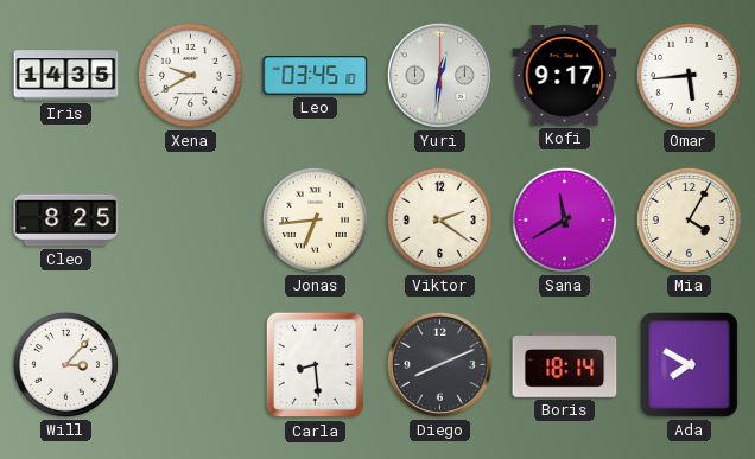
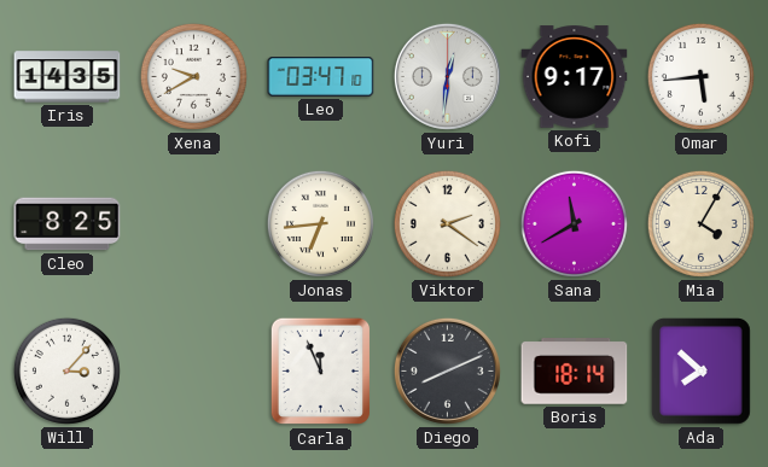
Leo: 03:45 -> 03:47 (321, 77)
Carla: 8:29 -> 11:56 (320, 372)
Ada: 7:50 -> 7:52 (700, 372)
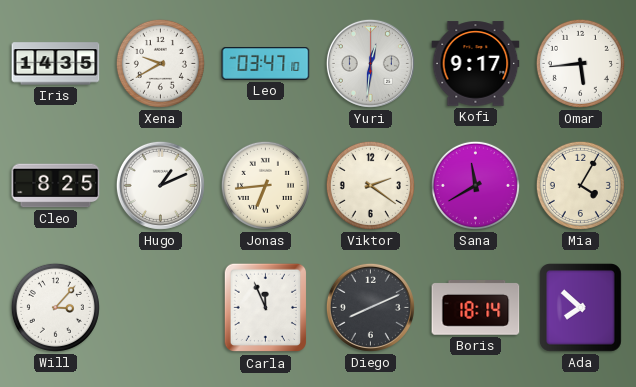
Hugo: none -> 1:11 (160, 185)
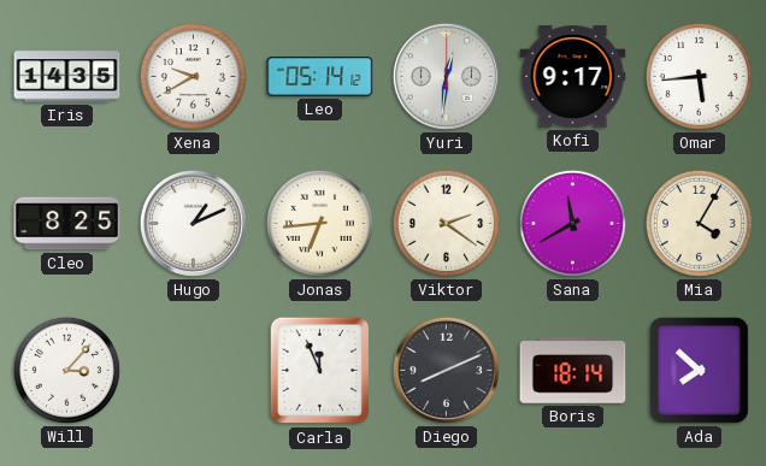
Leo: 03:47 -> 05:14 (320, 77)
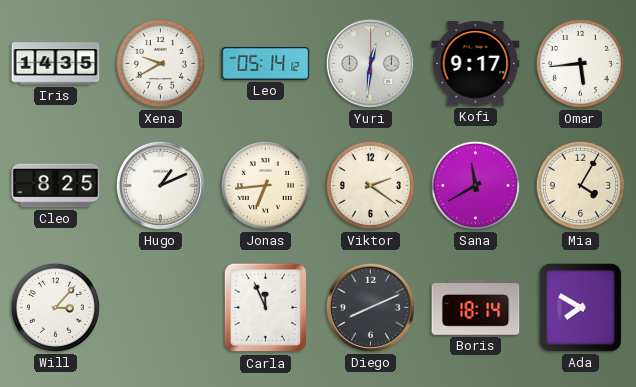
Ada: 7:52 -> 7:50 (580, 308)
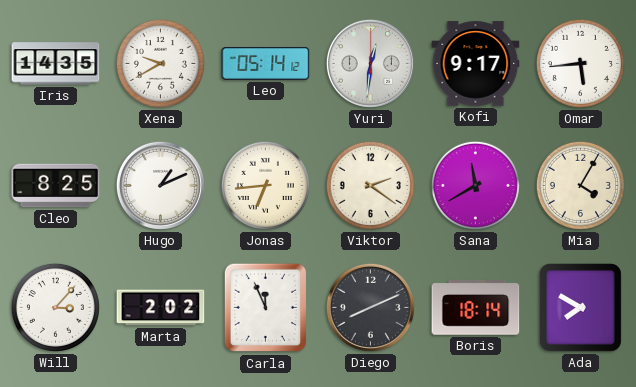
Marta: none -> 2:02 (161, 308)
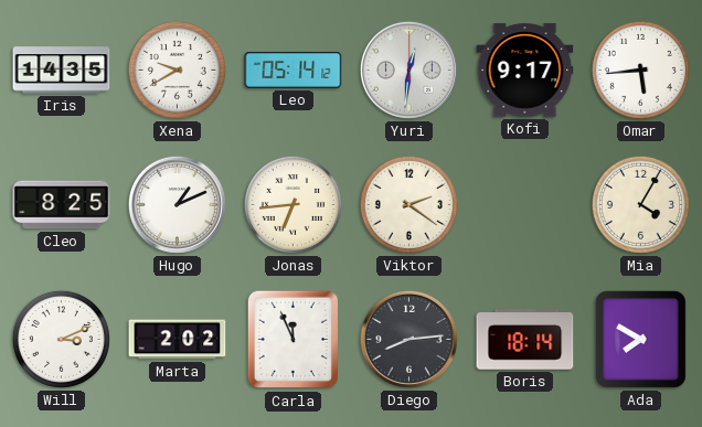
Sana: 11:40 -> none (475, 185)
Will: 3:07 -> 3:11 (61, 339)
Diego: 8:11 -> 8:14 (408, 339)
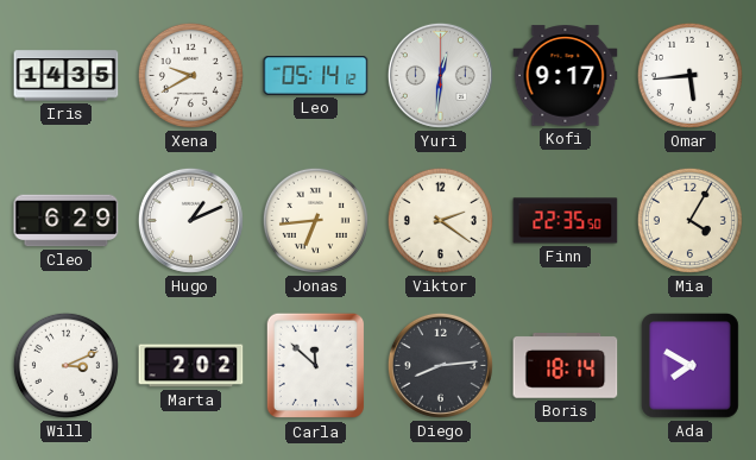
Cleo: 8:25 -> 6:29 (67, 221)
Finn: none -> 22:35 (566, 221)
Carla: 11:56 -> 11:52 (315, 366)
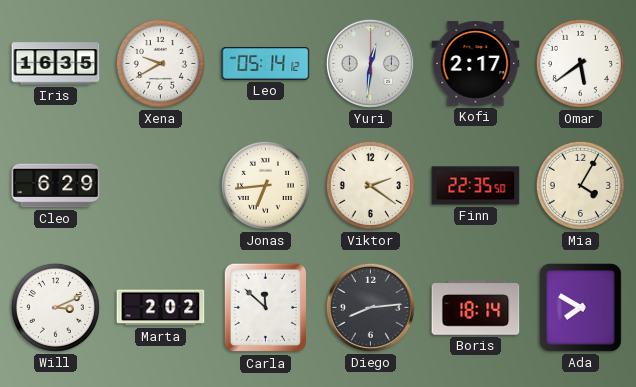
Iris: 14:35 -> 16:35 (56, 64)
Kofi: 9:17 -> 2:17 (476, 64)
Omar: 5:44 -> 5:39 (580, 63)
Hugo: 1:11 -> none (190, 220)
